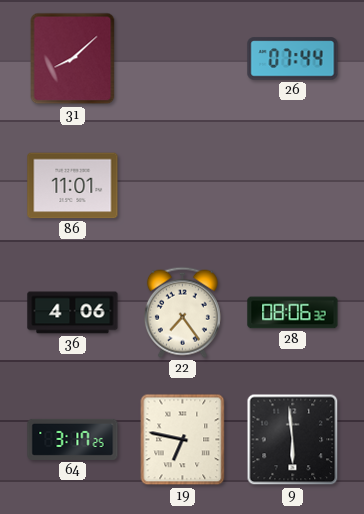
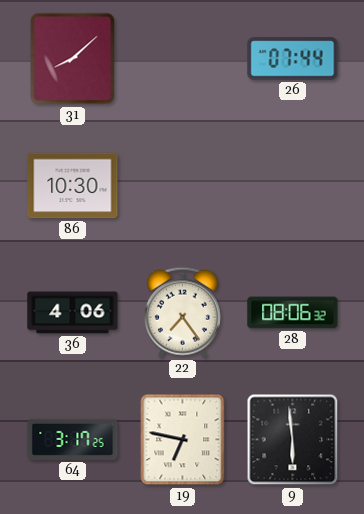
86: 11:01 -> 10:30 (73, 186)
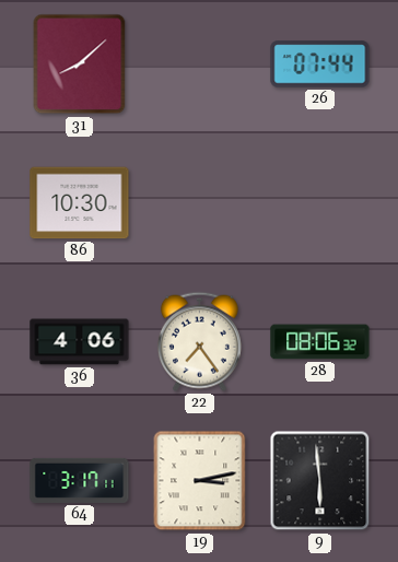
64: 3:17:25 -> 3:17:11 (80, 480)
19: 6:47 -> 3:13 (200, 481)
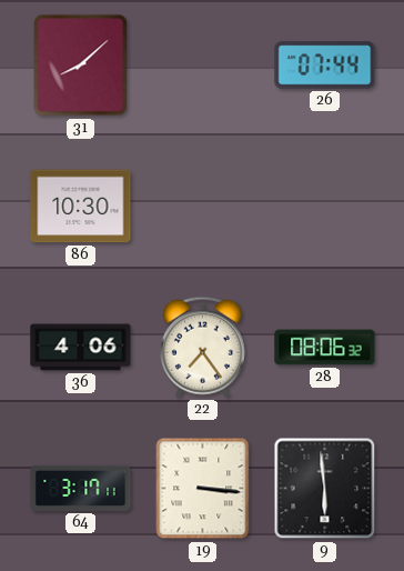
19: 3:13 -> 3:16 (203, 489)
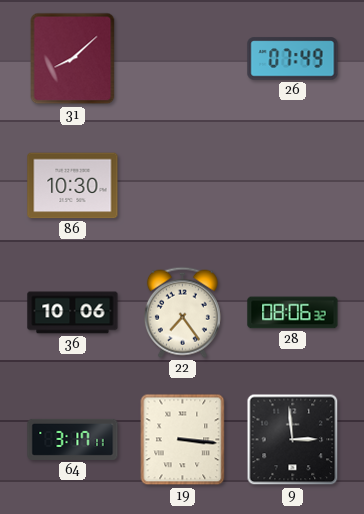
26: 07:44 -> 07:49 (293, 59)
36: 4:06 -> 10:06 (73, 313)
9: 5:59 -> 2:59 (293, 440)
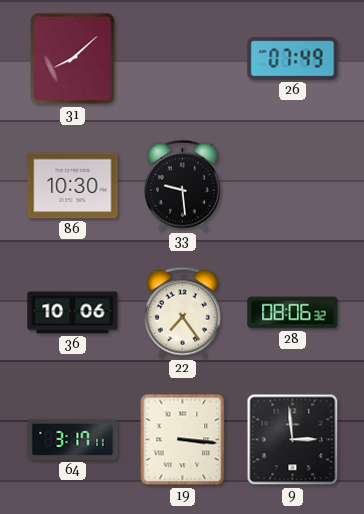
33: none -> 9:29 (182, 185)
